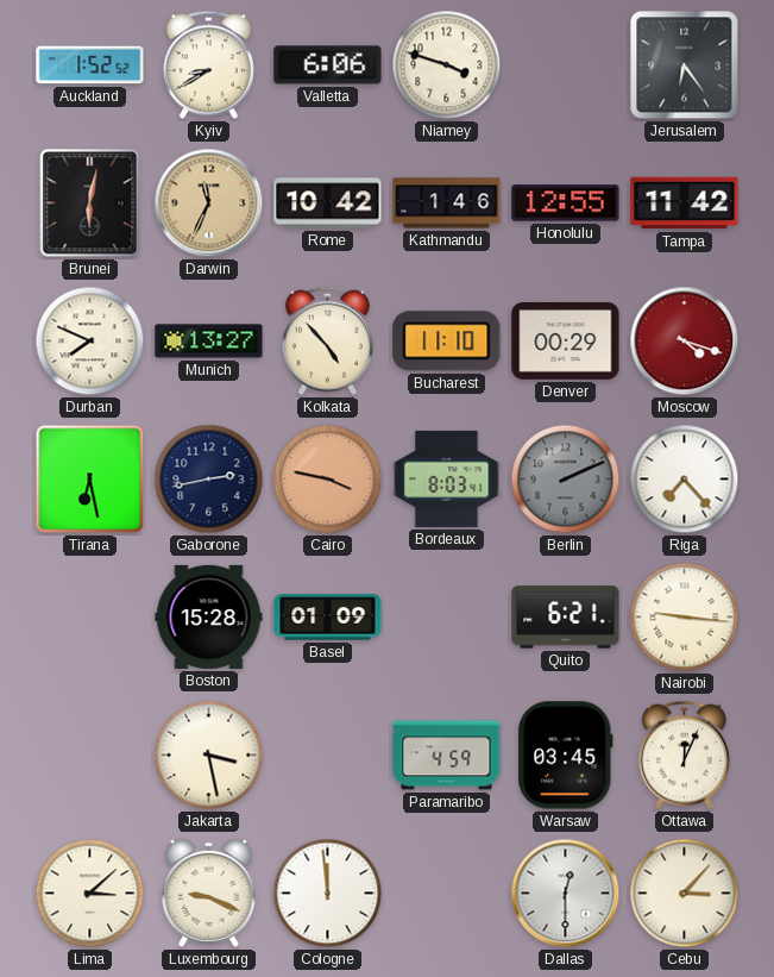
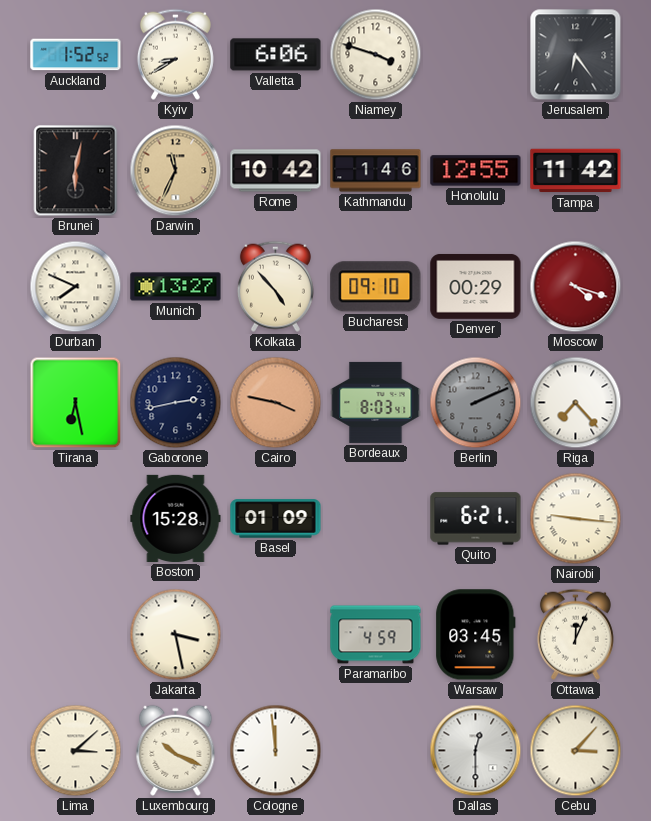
Bucharest: 11:10 -> 09:10 (376, 287)
Luxembourg: 9:19 -> 10:19 (176, 750)
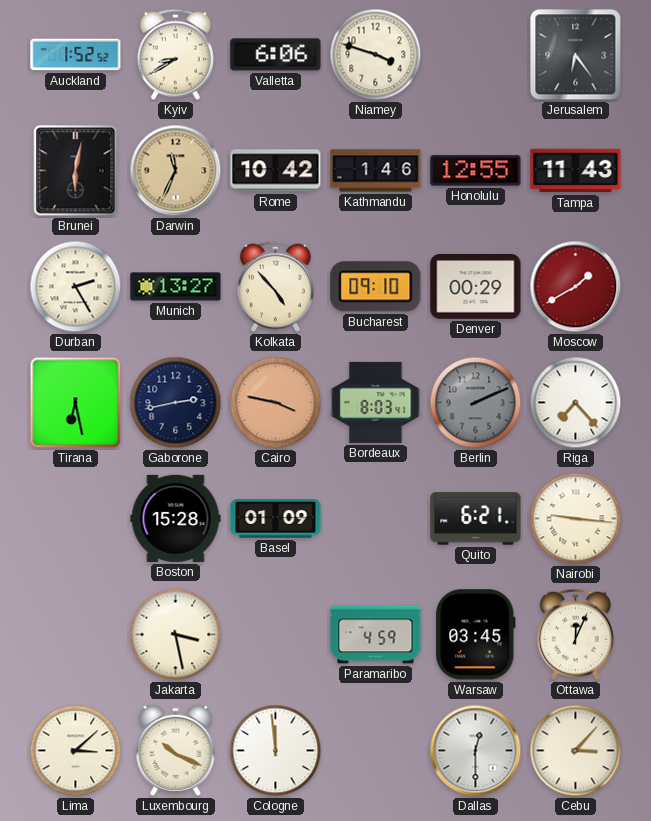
Tampa: 11:42 -> 11:43 (576, 171)
Durban: 7:49 -> 2:25 (76, 287)
Moscow: 4:18 -> 1:40 (576, 287)
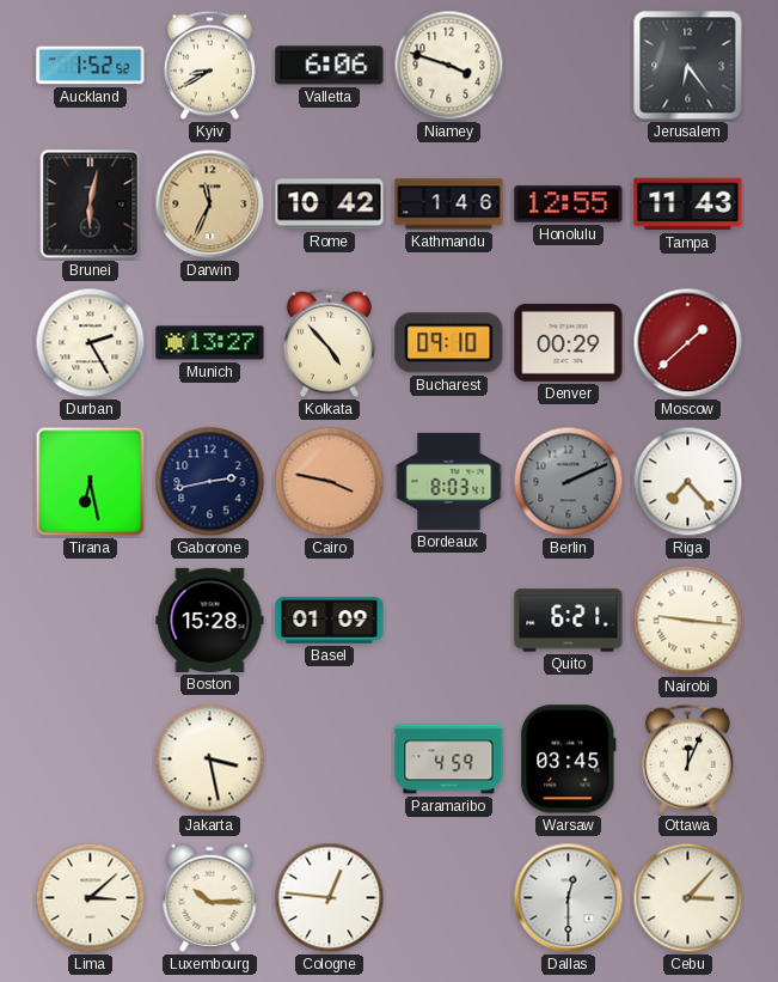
Moscow: 1:40 -> 1:38 (688, 343)
Luxembourg: 10:19 -> 10:15 (210, 897)
Cologne: 11:59 -> 12:46 (330, 898)
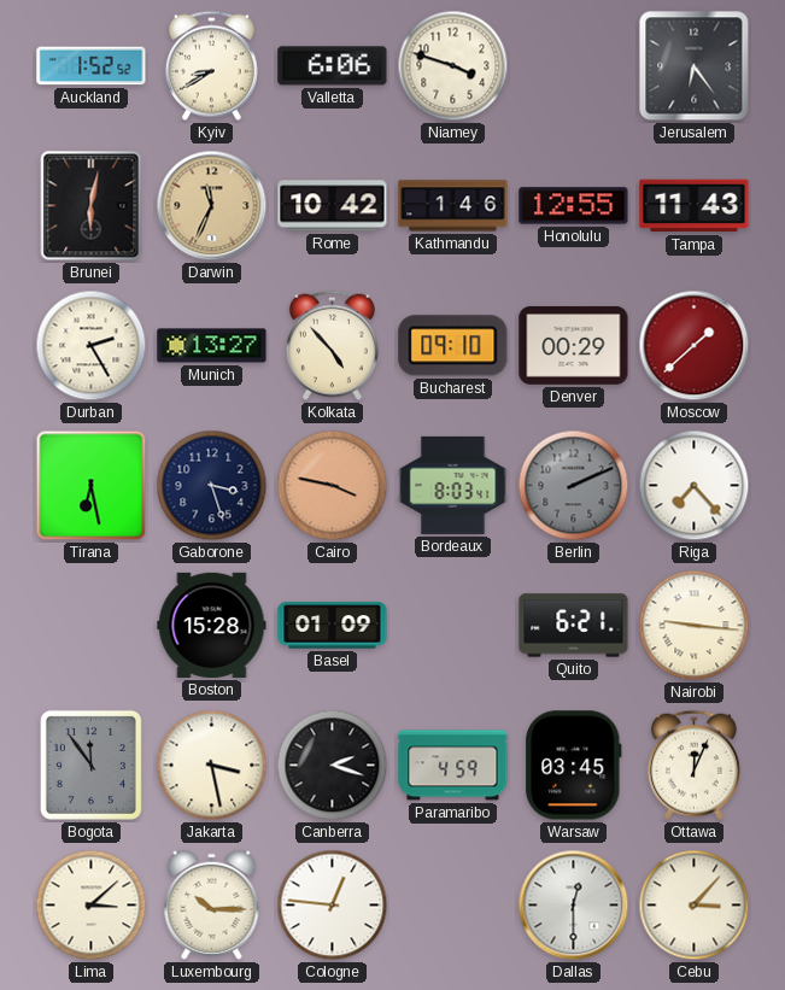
Gaborone: 2:43 -> 3:27 (212, 486)
Bogota: none -> 11:54 (90, 765)
Canberra: none -> 2:18 (333, 766)
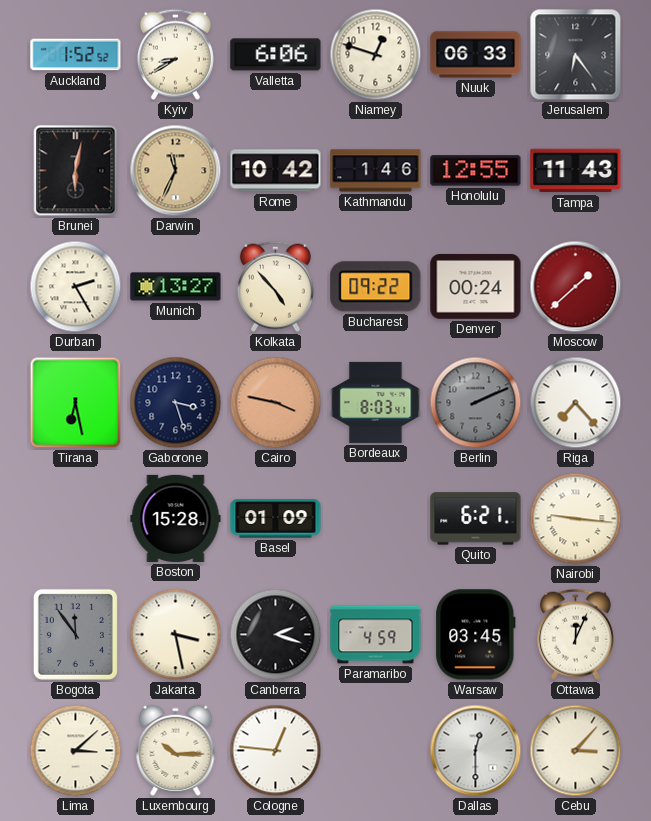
Niamey: 3:48 -> 12:48 (376, 55)
Nuuk: none -> 06:33 (476, 55)
Bucharest: 09:10 -> 09:22 (376, 287)
Denver: 00:29 -> 00:24 (476, 286)
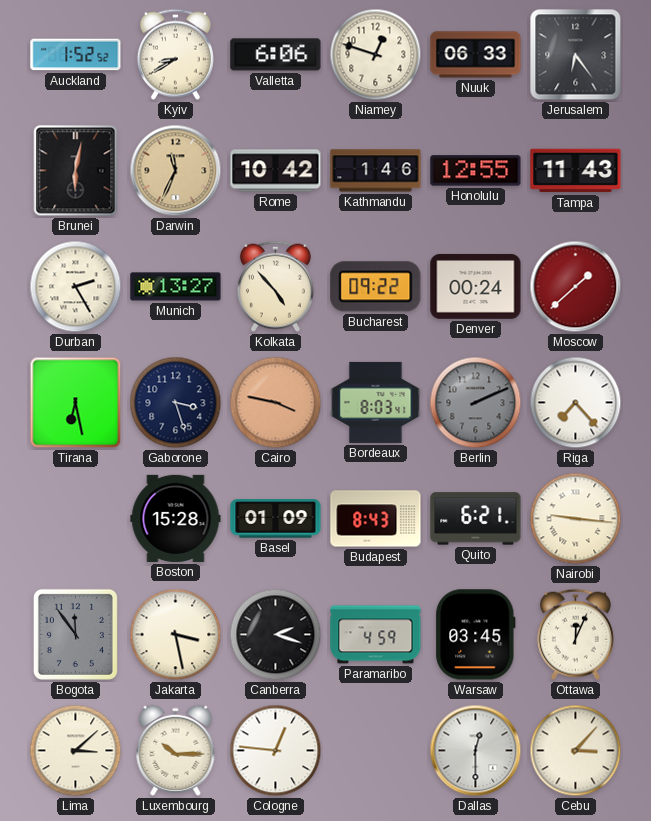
Budapest: none -> 8:43 (376, 519)
